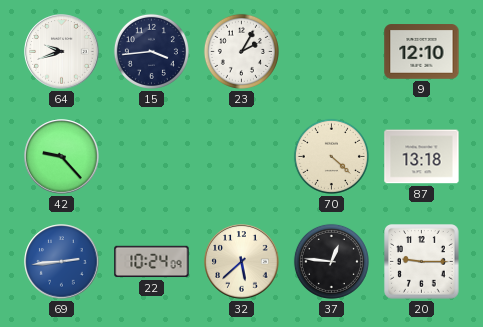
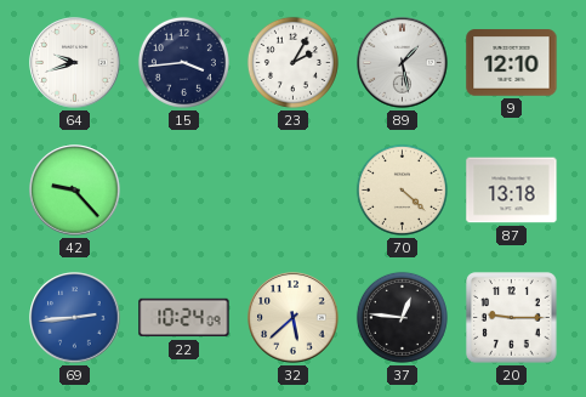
89: none -> 1:28 (403, 63)
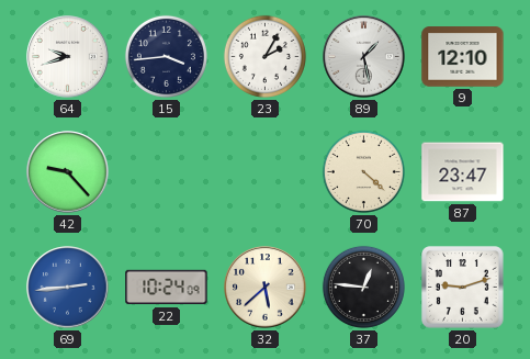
87: 13:18 -> 23:47 (463, 172)
20: 9:15 -> 9:12 (463, 288)
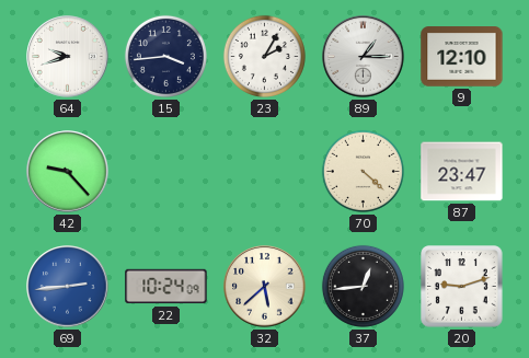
89: 1:28 -> 1:15 (364, 57)
37: 12:46 -> 12:44 (363, 286)
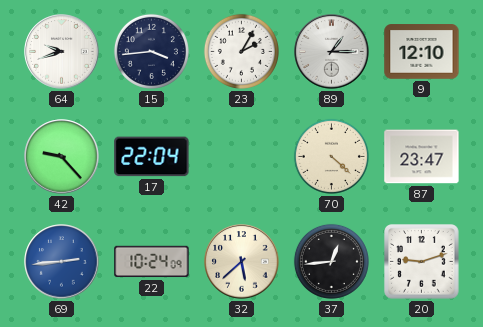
17: none -> 22:04 (152, 157)
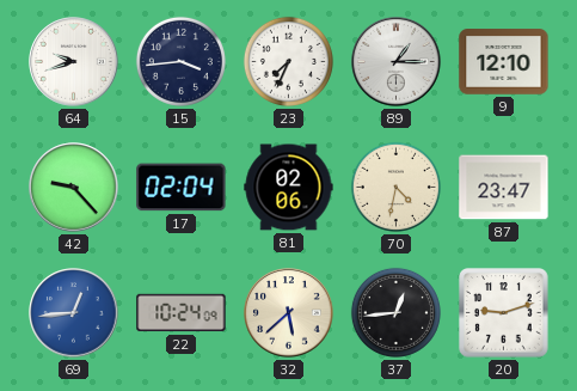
23: 2:05 -> 7:34 (288, 61)
17: 22:04 -> 02:04 (182, 188)
81: none -> 02:06 (289, 188)
70: 4:22 -> 4:32 (395, 187)
69: 2:44 -> 12:44 (74, 313)
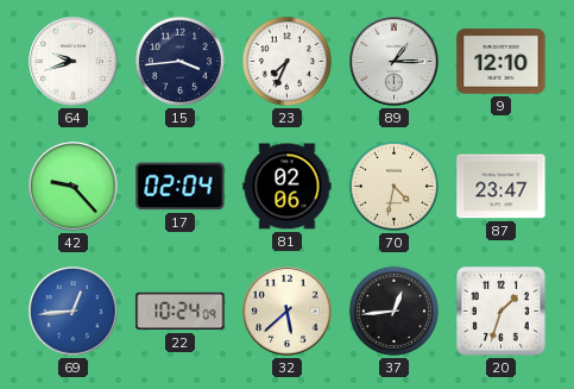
20: 9:12 -> 1:33 (502, 312)
